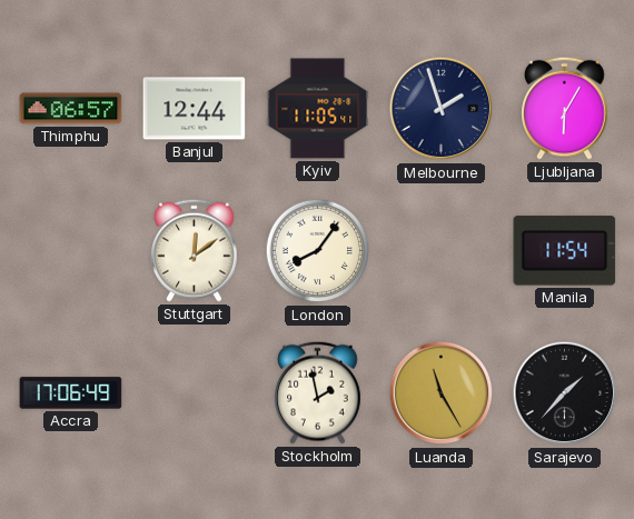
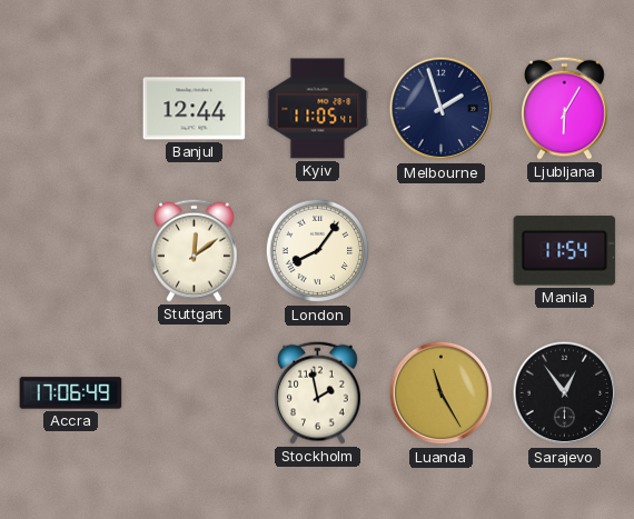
Thimphu: 06:57 -> none (71, 109)
Sarajevo: 1:37 -> 12:54 (565, 393)
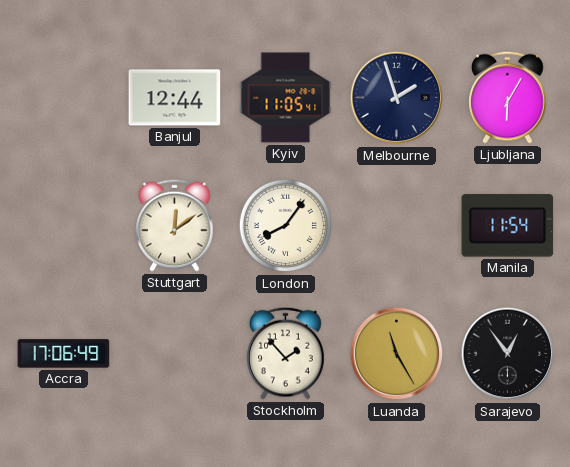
Stockholm: 1:58 -> 1:53 (286, 353)
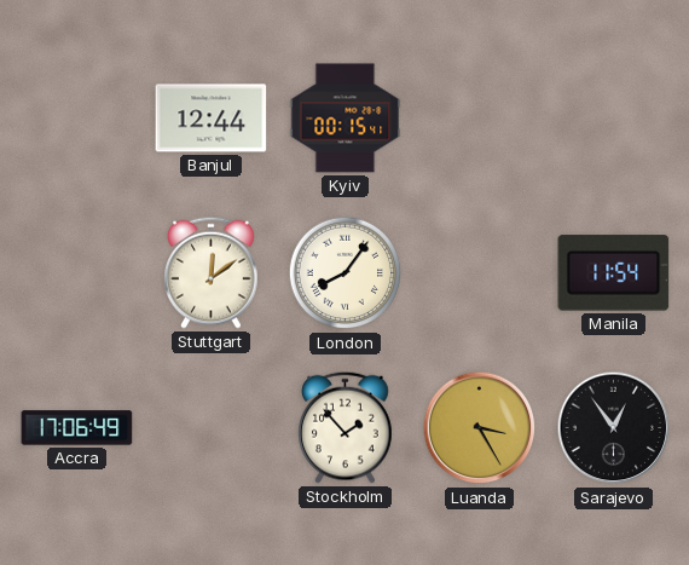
Kyiv: 11:05 -> 00:15 (346, 119)
Melbourne: 1:57 -> none (397, 98)
Ljubljana: 6:05 -> none (508, 97)
Luanda: 11:25 -> 3:25 (480, 428)
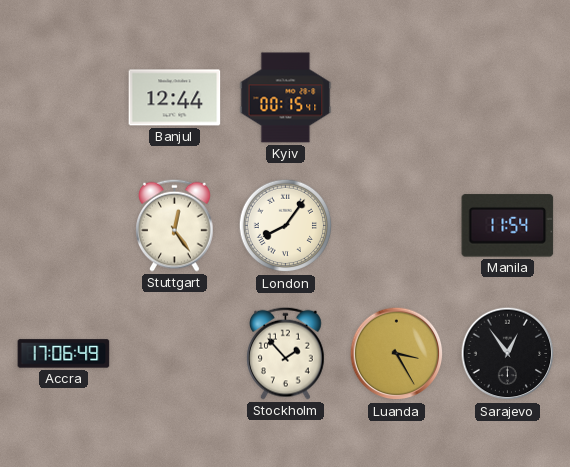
Stuttgart: 12:09 -> 12:24 (175, 225)
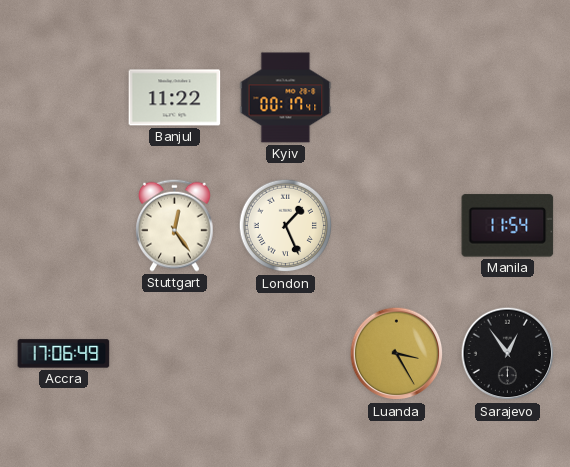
Banjul: 12:44 -> 11:22 (175, 98)
Kyiv: 00:15 -> 00:17 (286, 98)
London: 8:06 -> 1:26 (286, 226)
Stockholm: 1:53 -> none (286, 353)
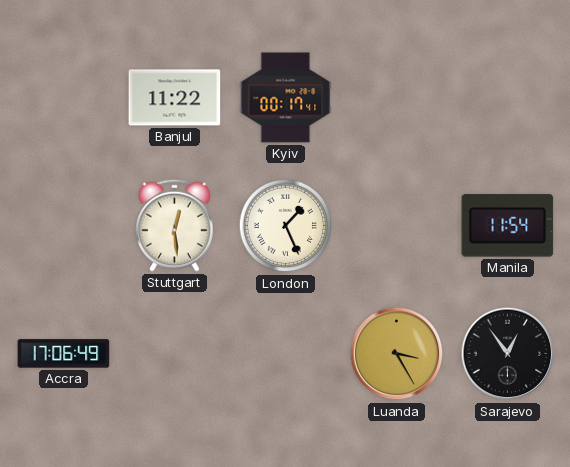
Stuttgart: 12:24 -> 12:29 (175, 225)
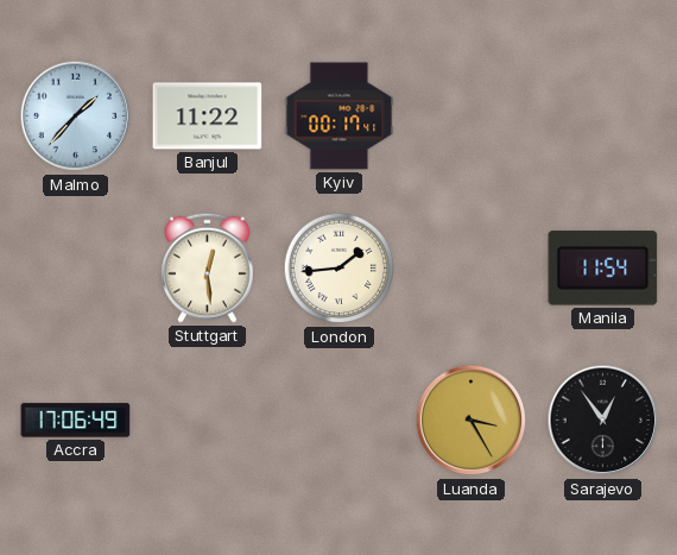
Malmo: none -> 1:37 (76, 116)
London: 1:26 -> 1:44 (340, 269)
